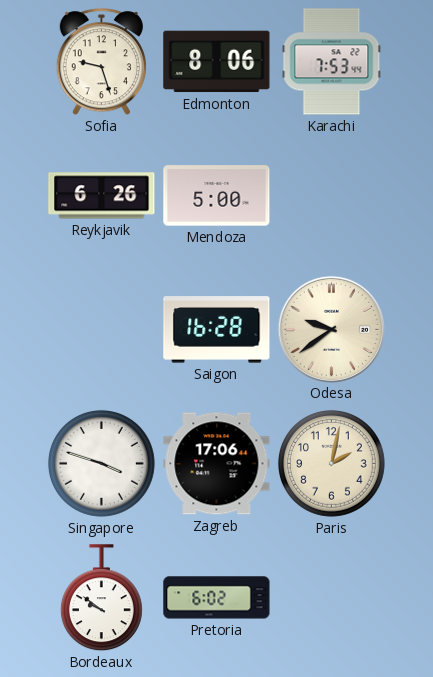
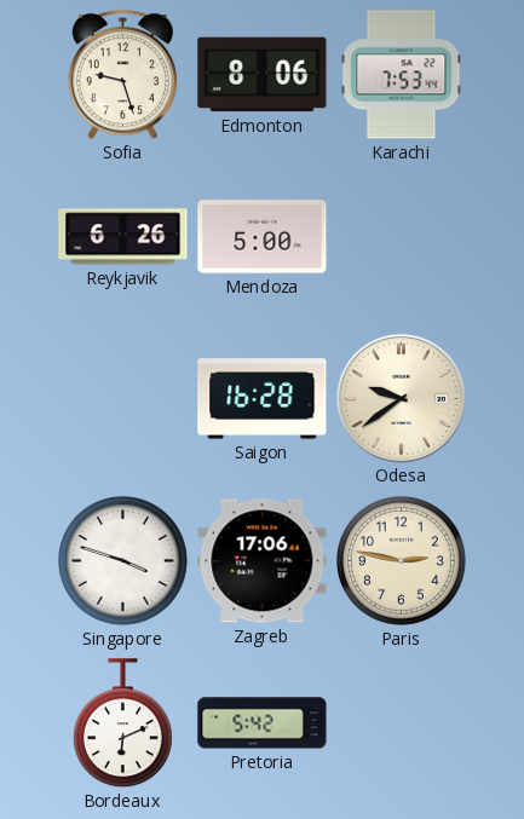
Paris: 2:02 -> 2:47 (401, 560)
Bordeaux: 9:51 -> 6:11 (122, 723)
Pretoria: 6:02 -> 5:42 (263, 723)
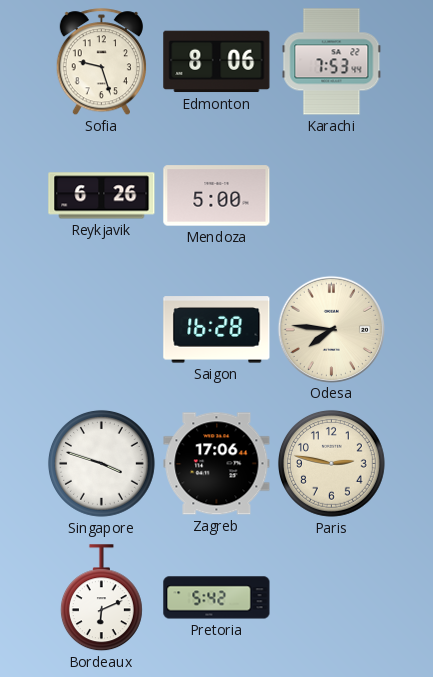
Odesa: 9:39 -> 7:46 (331, 329)
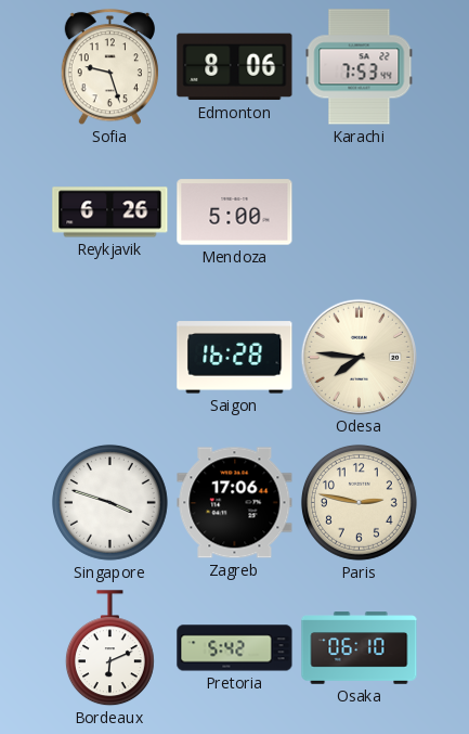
Osaka: none -> 06:10 (360, 648)
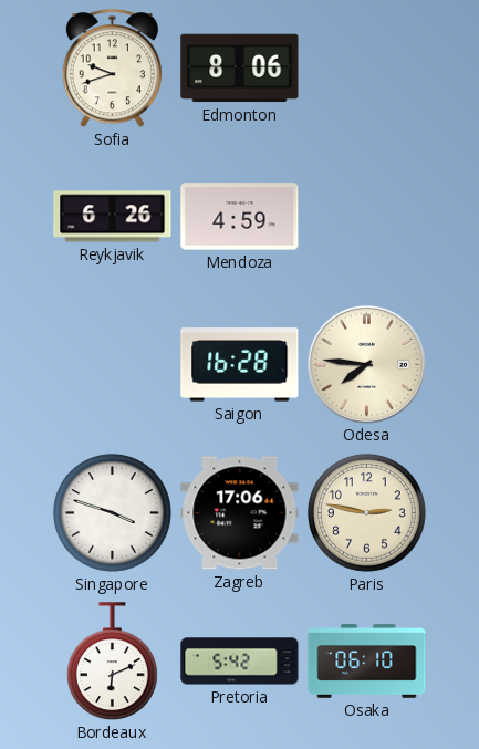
Sofia: 9:27 -> 9:42 (112, 69)
Karachi: 7:53 -> none (360, 67)
Mendoza: 5:00 -> 4:59 (240, 217)
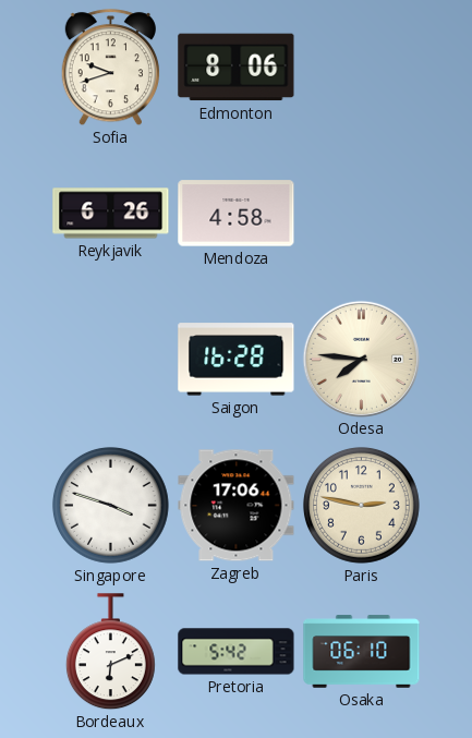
Mendoza: 4:59 -> 4:58 (237, 214)
